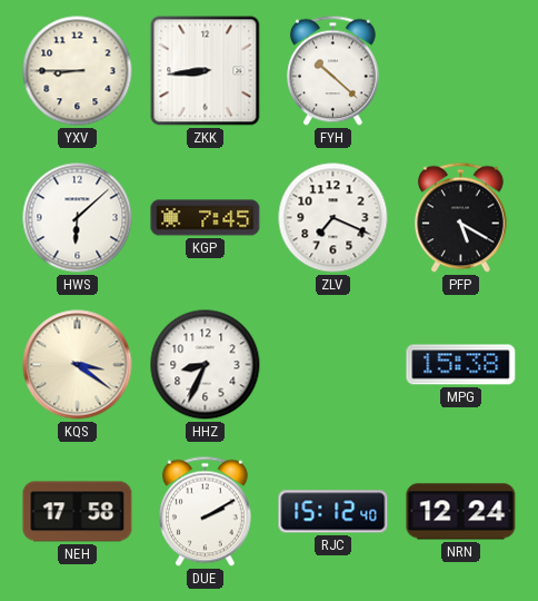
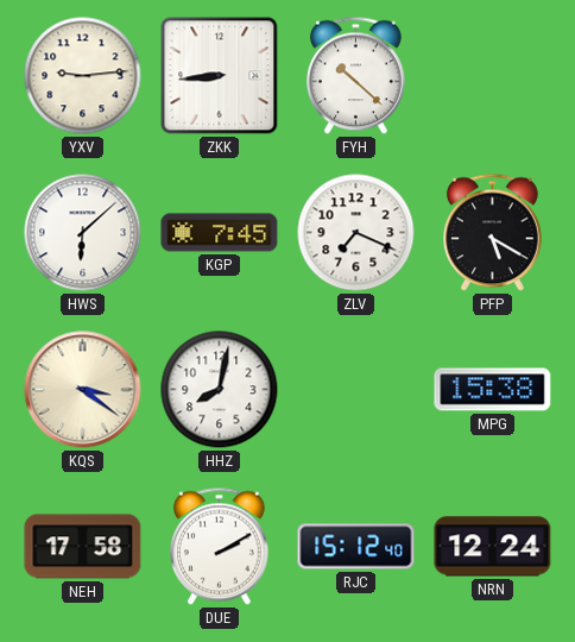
YXV: 8:45 -> 9:14 (83, 76)
HHZ: 8:34 -> 8:02 (220, 390)
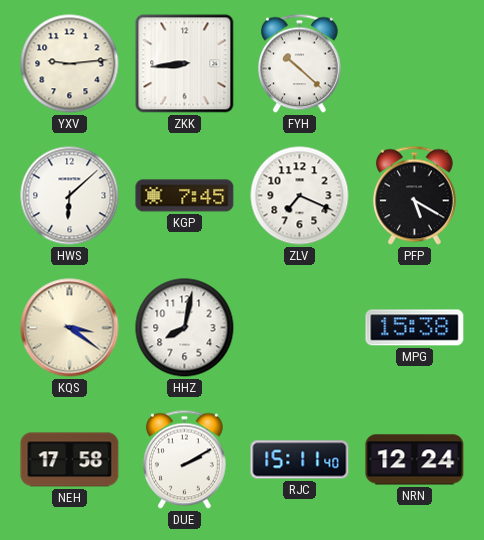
RJC: 15:12 -> 15:11 (300, 460)
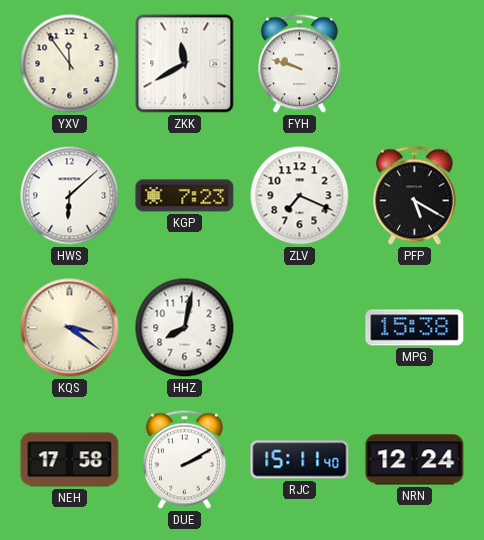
YXV: 9:14 -> 11:54 (70, 64)
ZKK: 8:44 -> 11:40 (185, 64)
FYH: 10:22 -> 9:48 (300, 64)
KGP: 7:45 -> 7:23 (185, 196)
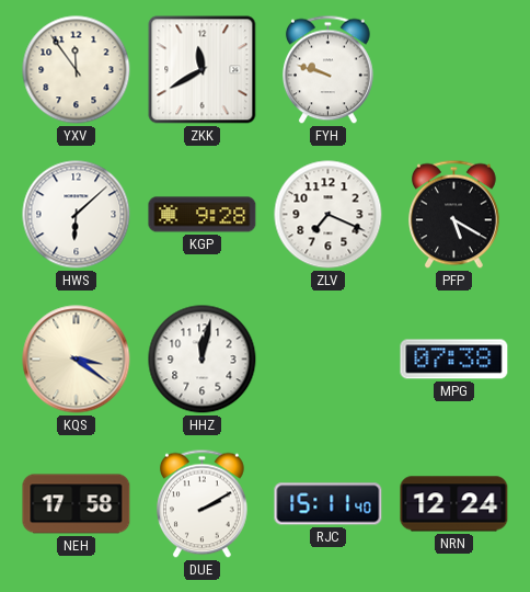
KGP: 7:23 -> 9:28 (203, 215)
HHZ: 8:02 -> 12:02 (203, 360)
MPG: 15:38 -> 07:38 (454, 360)
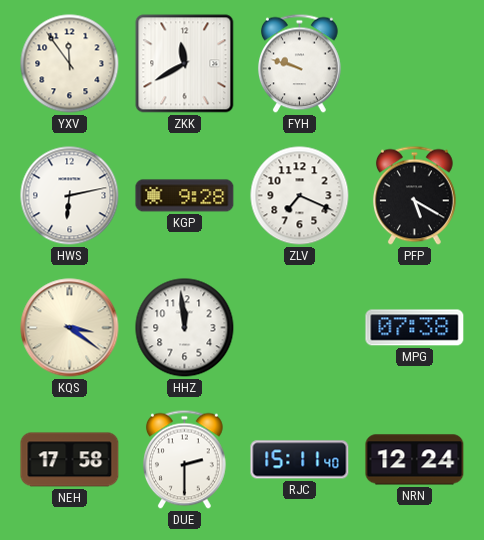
HWS: 6:08 -> 6:13 (70, 196)
HHZ: 12:02 -> 11:59 (185, 328)
DUE: 2:10 -> 2:30 (185, 460)
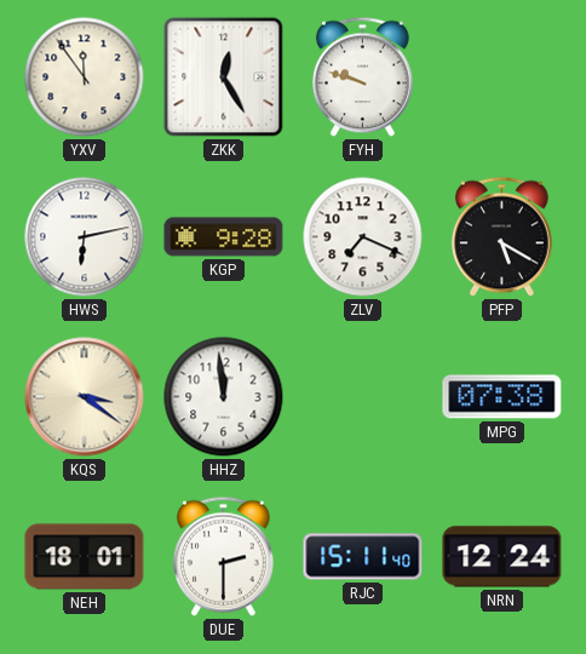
ZKK: 11:40 -> 12:25 (224, 78)
NEH: 17:58 -> 18:01 (85, 557)
